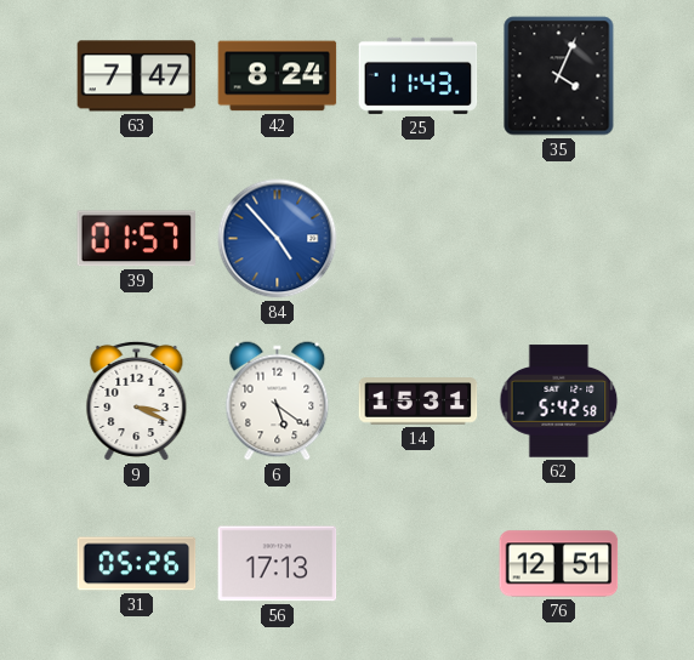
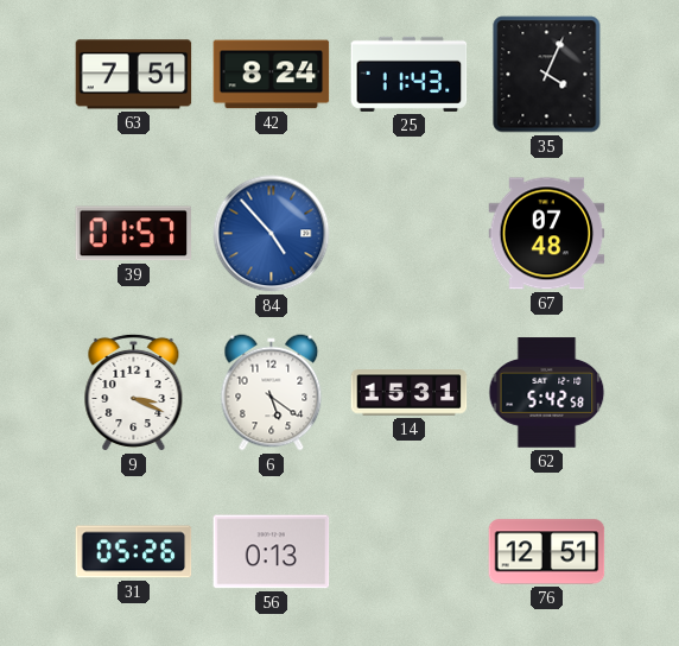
63: 7:47 -> 7:51 (134, 75)
67: none -> 07:48 (547, 234)
56: 17:13 -> 0:13 (272, 552)
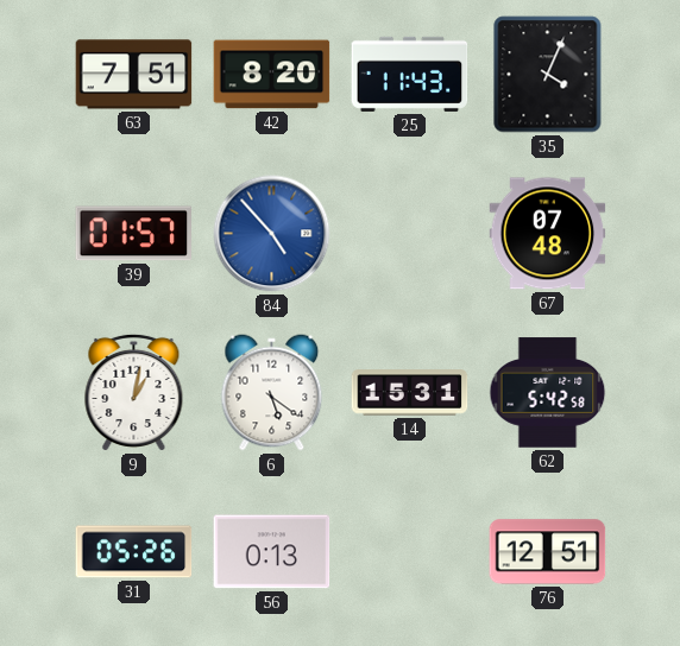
42: 8:24 -> 8:20 (272, 75)
9: 3:19 -> 1:02 (134, 392)
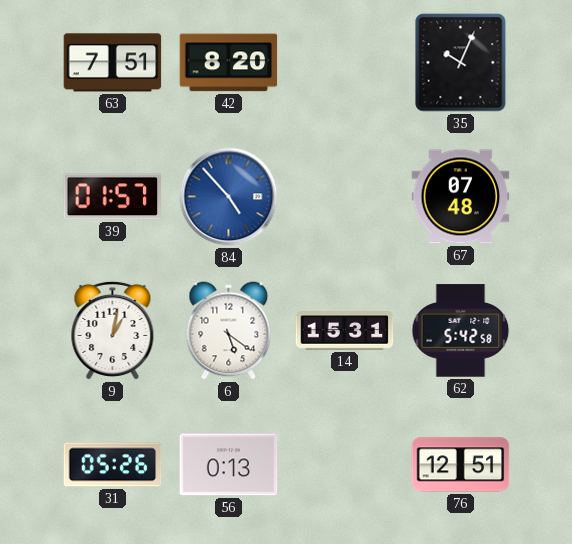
25: 11:43 -> none (410, 74)
35: 4:04 -> 10:04 (461, 63)
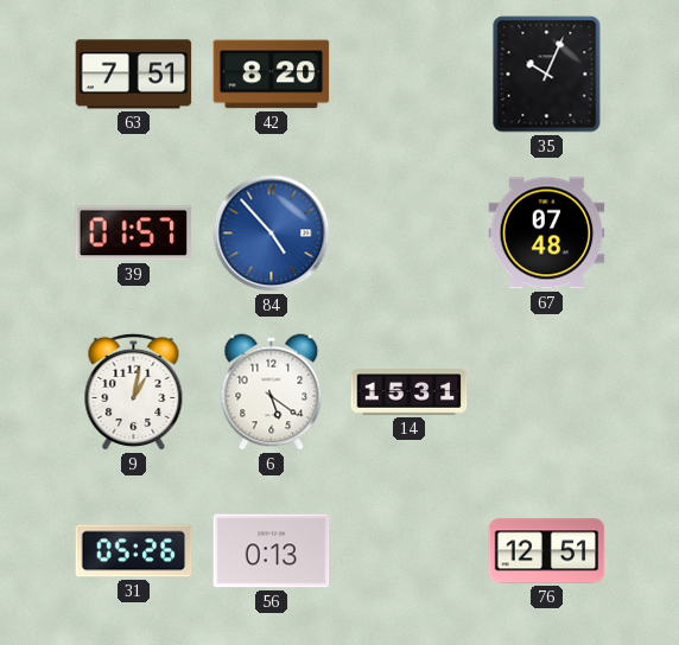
62: 5:42 -> none (461, 331)
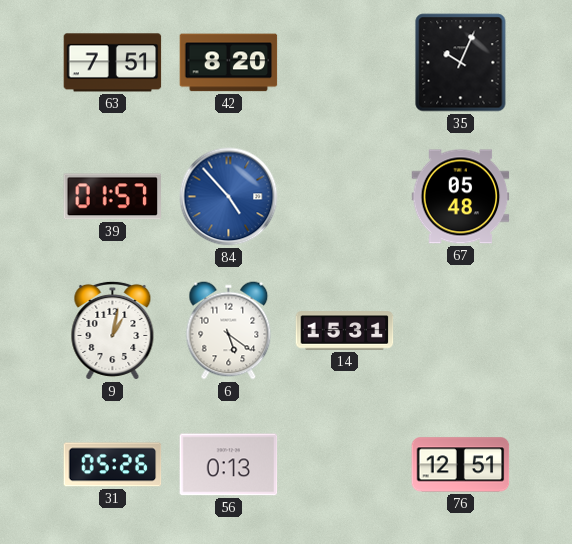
67: 07:48 -> 05:48 (461, 197)
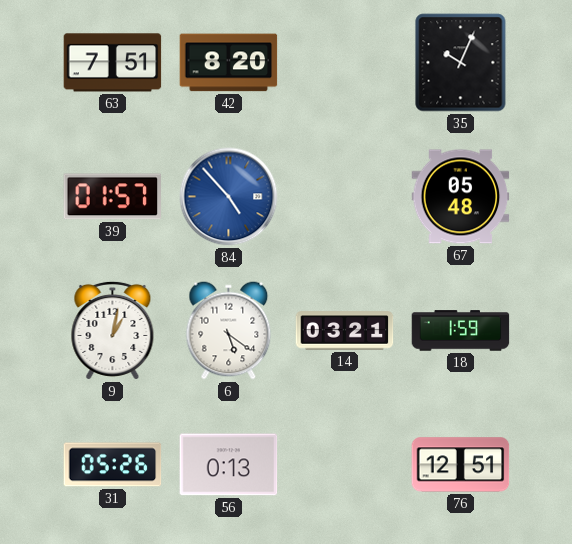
14: 15:31 -> 03:21 (345, 331)
18: none -> 1:59 (461, 331)
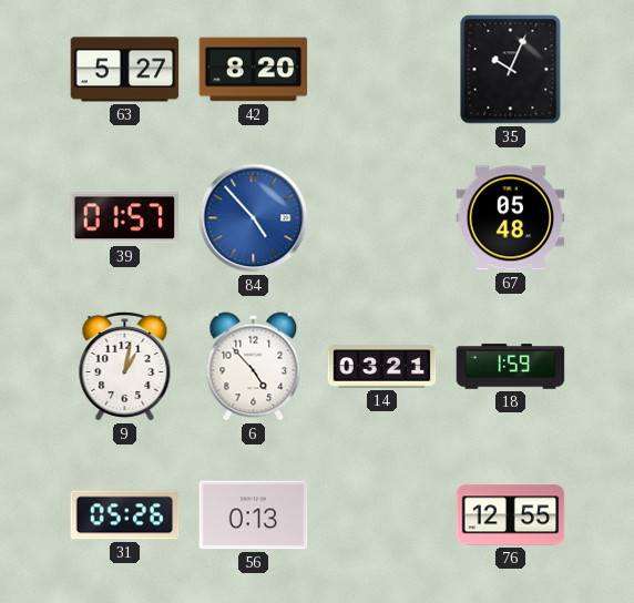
63: 7:51 -> 5:27 (125, 70)
6: 5:21 -> 4:53 (254, 367)
76: 12:51 -> 12:55 (511, 515)
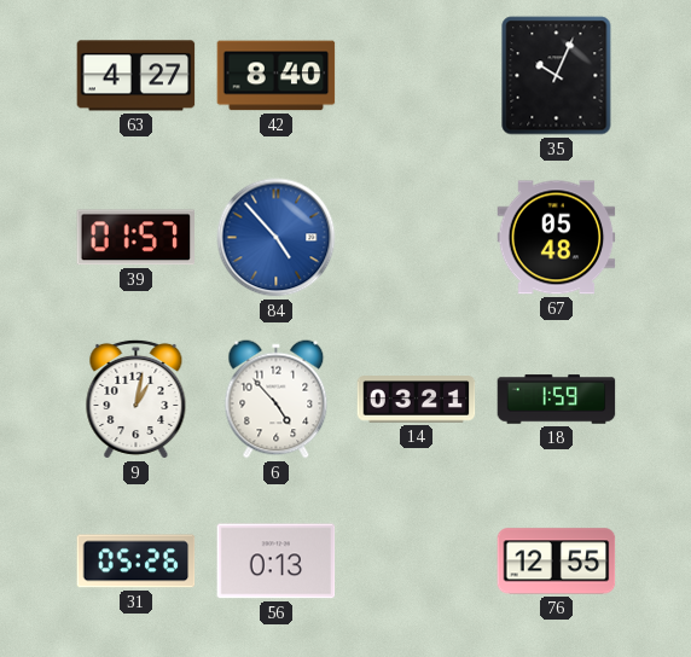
63: 5:27 -> 4:27 (137, 76)
42: 8:20 -> 8:40 (277, 76)
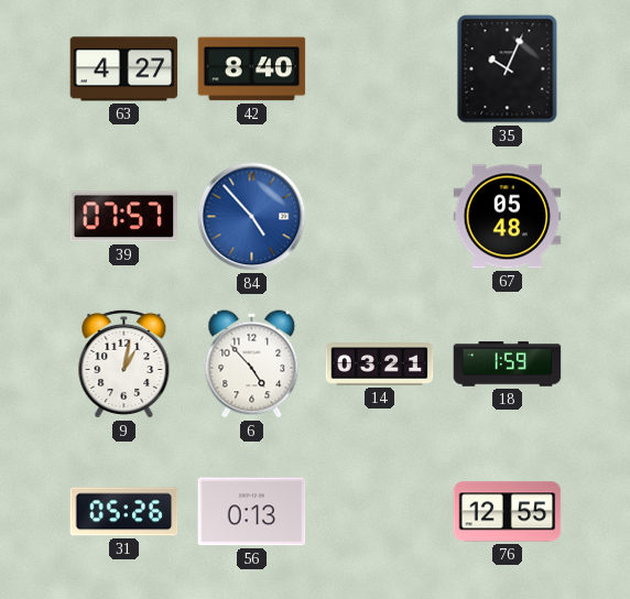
39: 01:57 -> 07:57 (124, 217)
